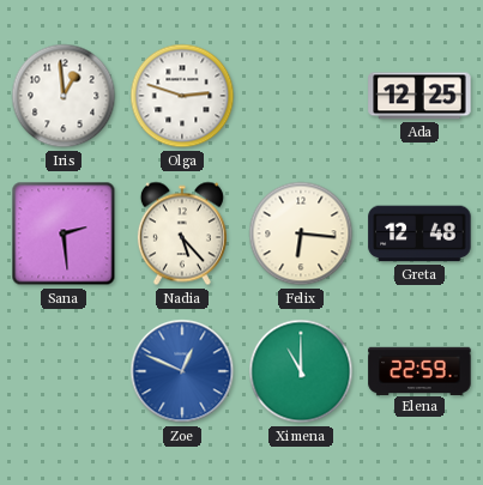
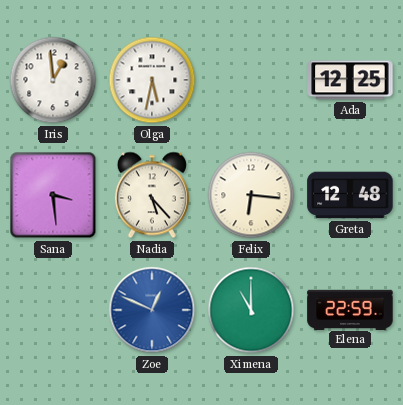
Olga: 2:48 -> 5:32 (152, 80)
Sana: 2:29 -> 3:29 (53, 195)
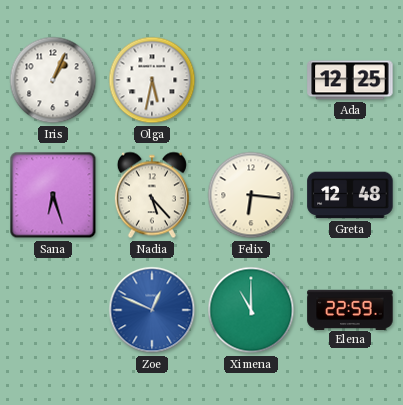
Iris: 12:59 -> 1:04 (53, 80)
Sana: 3:29 -> 6:27 (53, 195)
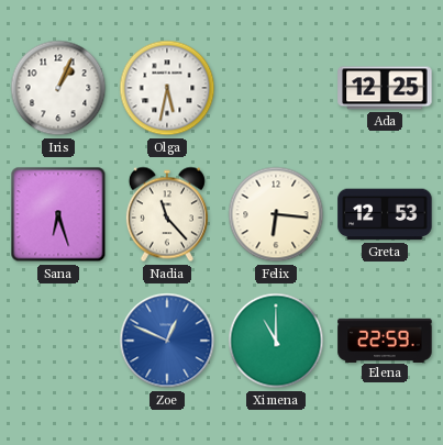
Nadia: 5:23 -> 11:23 (167, 214)
Greta: 12:48 -> 12:53 (385, 214)
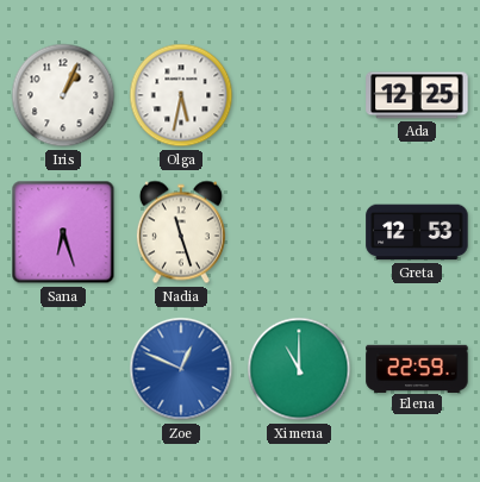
Nadia: 11:23 -> 11:27 (181, 232)
Felix: 6:16 -> none (276, 214)
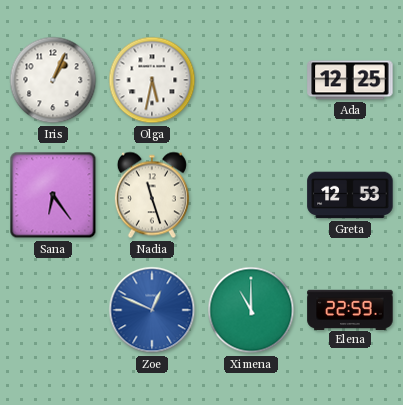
Sana: 6:27 -> 6:24 (53, 195)
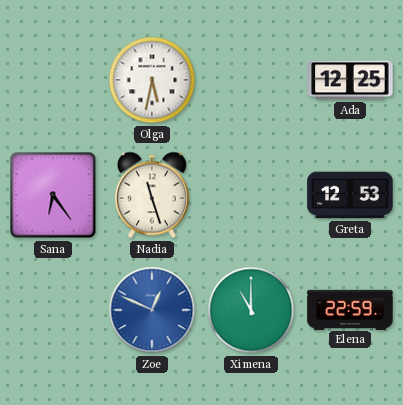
Iris: 1:04 -> none (53, 80)
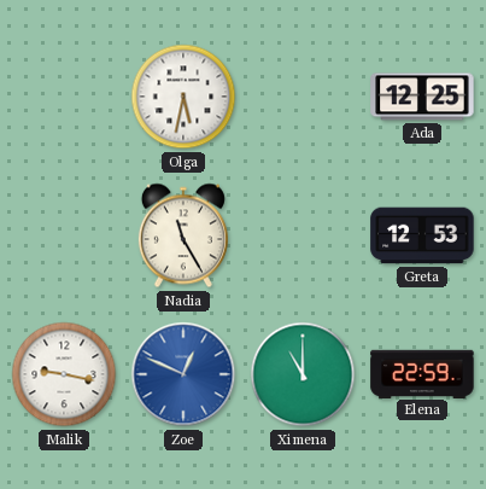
Sana: 6:24 -> none (53, 195)
Nadia: 11:27 -> 11:25 (183, 235)
Malik: none -> 9:17 (64, 374)
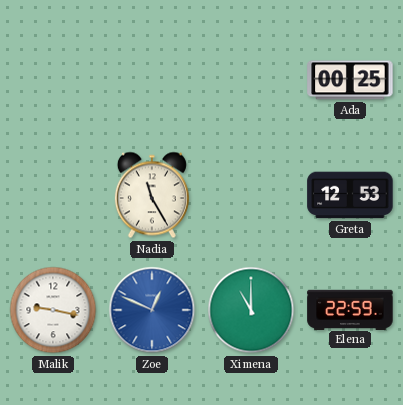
Olga: 5:32 -> none (183, 97)
Ada: 12:25 -> 00:25 (350, 80)
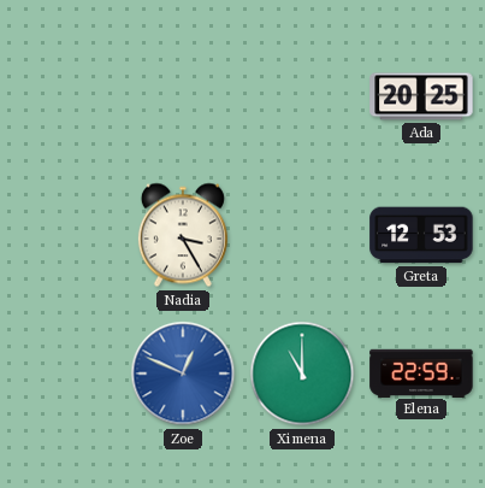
Ada: 00:25 -> 20:25 (421, 96)
Nadia: 11:25 -> 3:25 (183, 235)
Malik: 9:17 -> none (53, 310)
